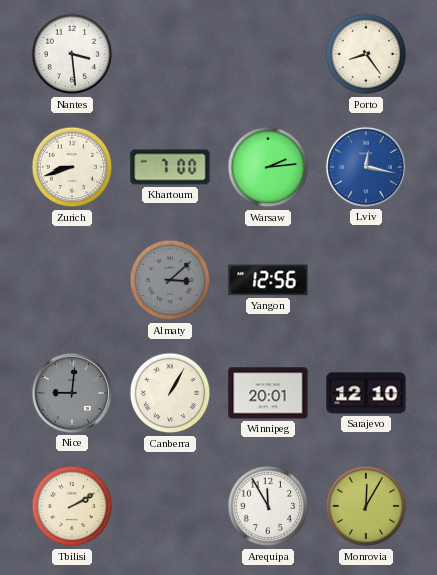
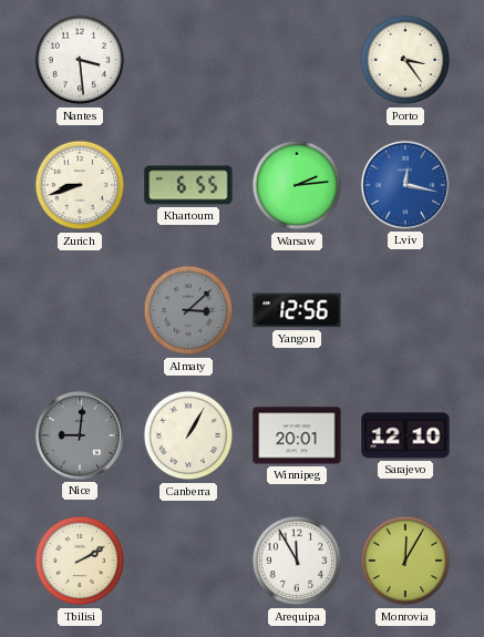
Porto: 8:24 -> 3:24 (405, 60)
Khartoum: 7:00 -> 6:55 (188, 185)
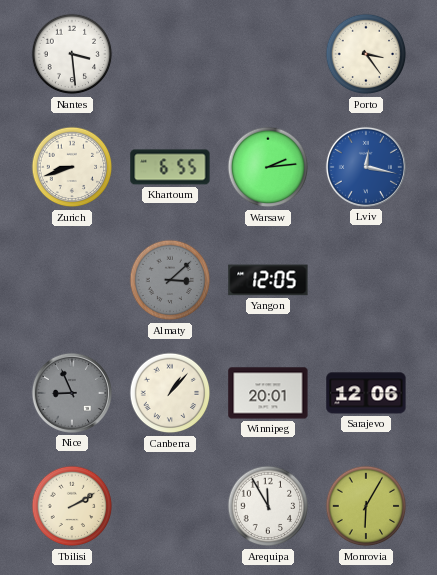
Yangon: 12:56 -> 12:05 (268, 280)
Nice: 9:01 -> 8:56 (72, 393)
Canberra: 1:05 -> 1:07 (170, 393)
Sarajevo: 12:10 -> 12:06 (366, 393)
Monrovia: 12:05 -> 6:05 (366, 506)
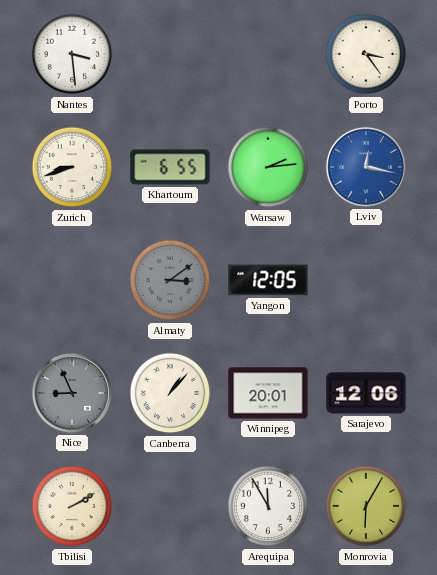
Almaty: 3:08 -> 3:09 (170, 280)
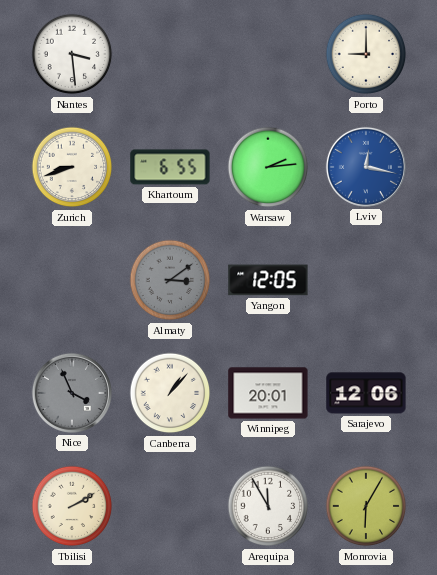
Porto: 3:24 -> 9:00 (366, 54)
Nice: 8:56 -> 3:56 (72, 393)
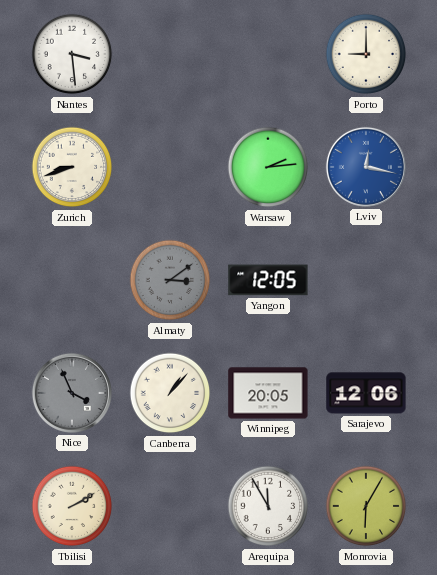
Khartoum: 6:55 -> none (170, 167)
Winnipeg: 20:01 -> 20:05 (268, 393)
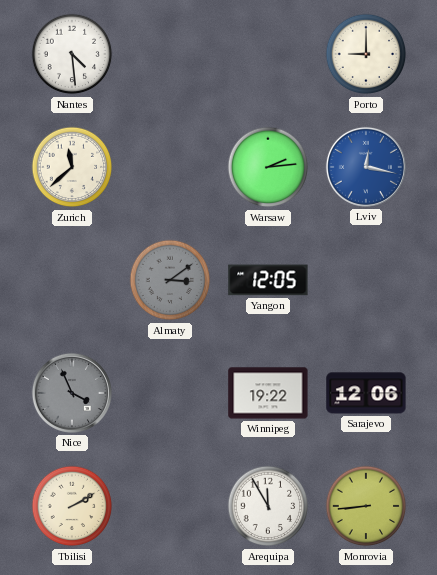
Nantes: 3:29 -> 4:29 (72, 54)
Zurich: 8:42 -> 11:38 (72, 167)
Canberra: 1:07 -> none (170, 393)
Winnipeg: 20:05 -> 19:22 (268, 393)
Monrovia: 6:05 -> 8:44 (366, 506)
